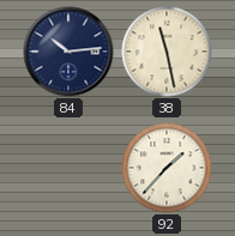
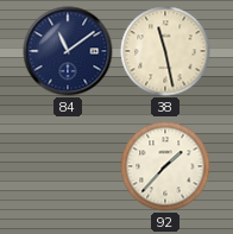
84: 10:14 -> 11:09 (68, 51)
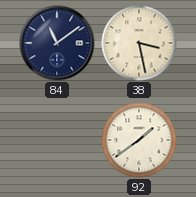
38: 11:28 -> 3:28 (139, 43)
92: 1:37 -> 1:39 (139, 140)
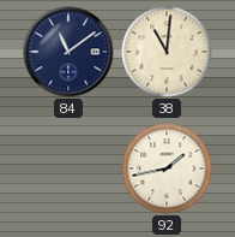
38: 3:28 -> 11:01 (167, 52)
92: 1:39 -> 1:43 (167, 168)
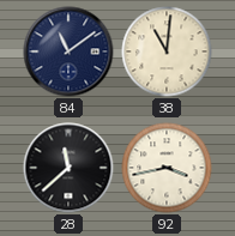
28: none -> 11:38 (68, 168)
92: 1:43 -> 3:43 (167, 168)
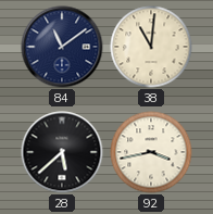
28: 11:38 -> 5:38 (62, 152)
